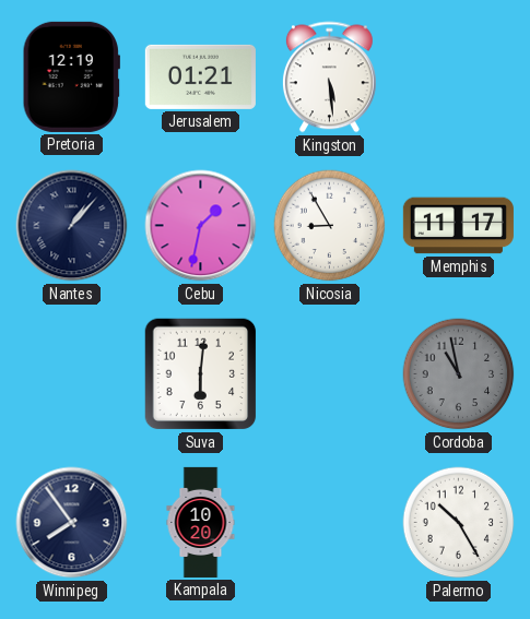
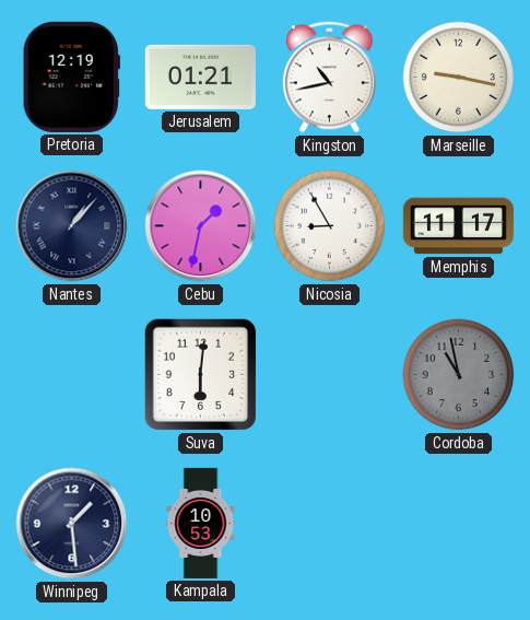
Kingston: 5:29 -> 10:43 (329, 78)
Marseille: none -> 9:17 (459, 78)
Winnipeg: 7:54 -> 1:29 (72, 524)
Kampala: 10:20 -> 10:53 (201, 523)
Palermo: 10:25 -> none (459, 523)
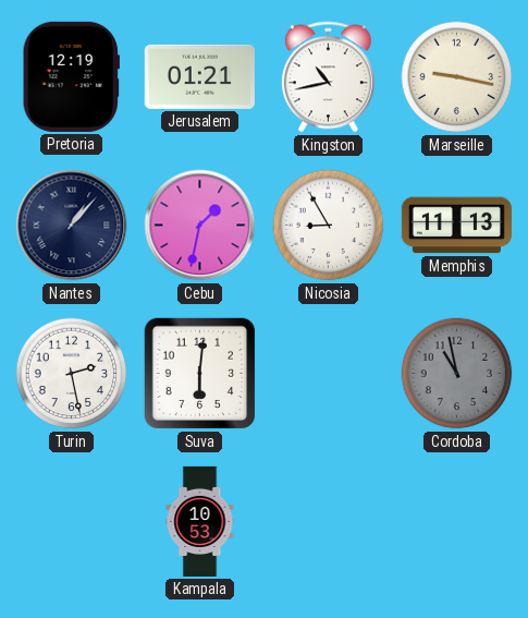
Memphis: 11:17 -> 11:13 (456, 226)
Turin: none -> 2:28 (72, 374)
Winnipeg: 1:29 -> none (72, 524)
